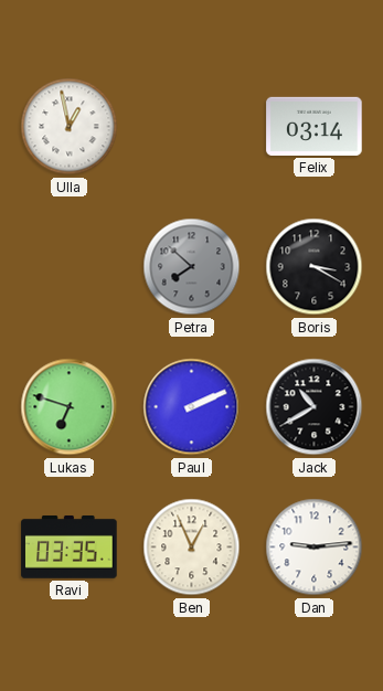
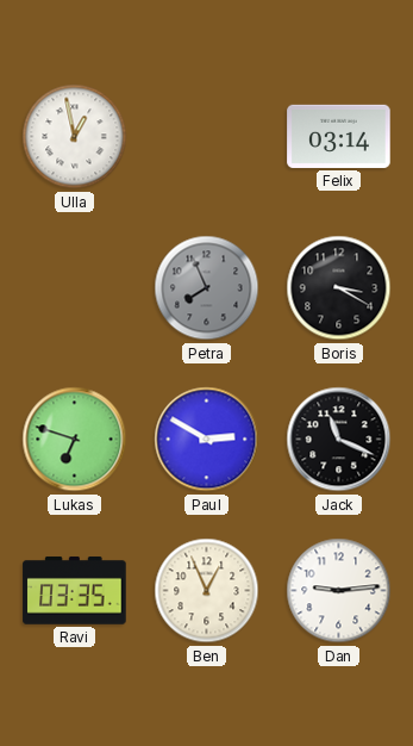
Petra: 7:52 -> 7:56 (207, 288)
Paul: 2:11 -> 2:50 (207, 440)
Jack: 10:40 -> 11:19 (339, 440)
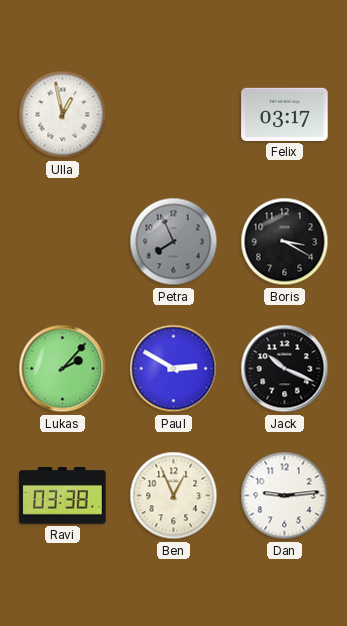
Felix: 03:14 -> 03:17 (285, 114)
Lukas: 6:48 -> 2:07 (63, 369)
Jack: 11:19 -> 10:19 (285, 369)
Ravi: 03:35 -> 03:38 (63, 495)
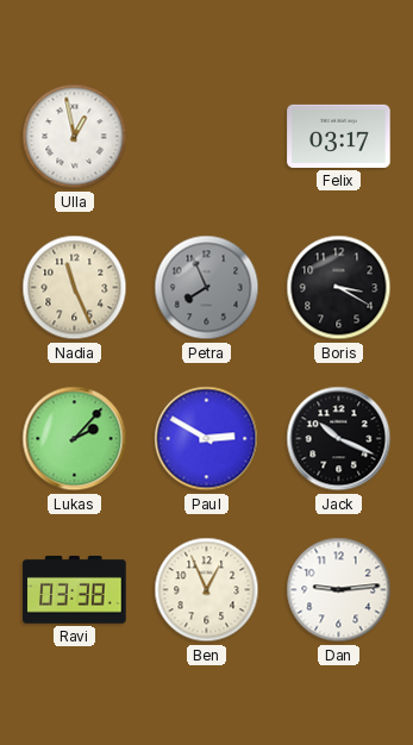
Nadia: none -> 11:26 (75, 288)
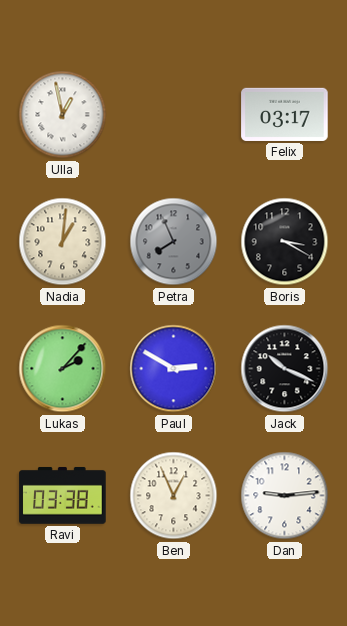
Nadia: 11:26 -> 1:01 (63, 242)
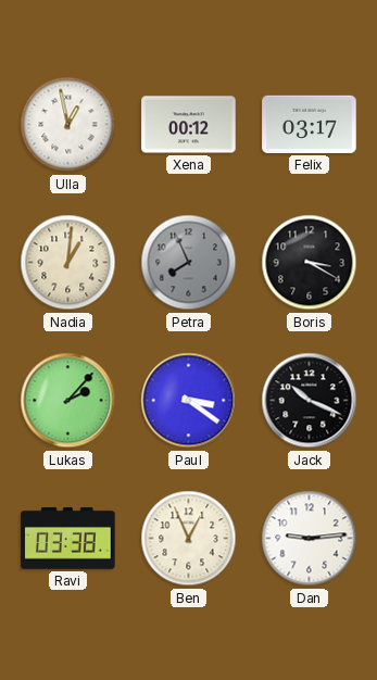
Xena: none -> 00:12 (189, 125)
Paul: 2:50 -> 3:21 (189, 401)
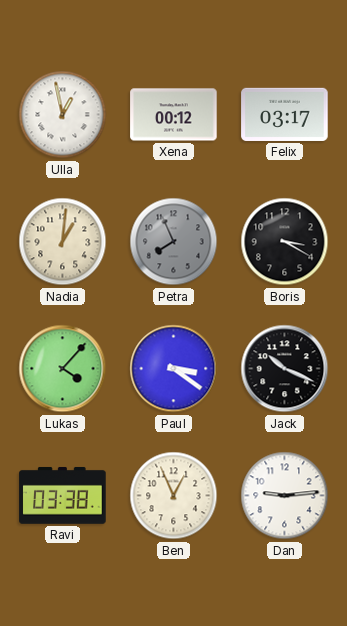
Lukas: 2:07 -> 4:07 (63, 369)
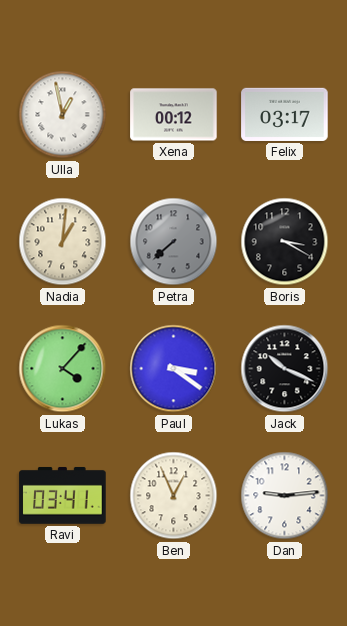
Petra: 7:56 -> 7:38 (174, 242)
Ravi: 03:38 -> 03:41 (63, 495)
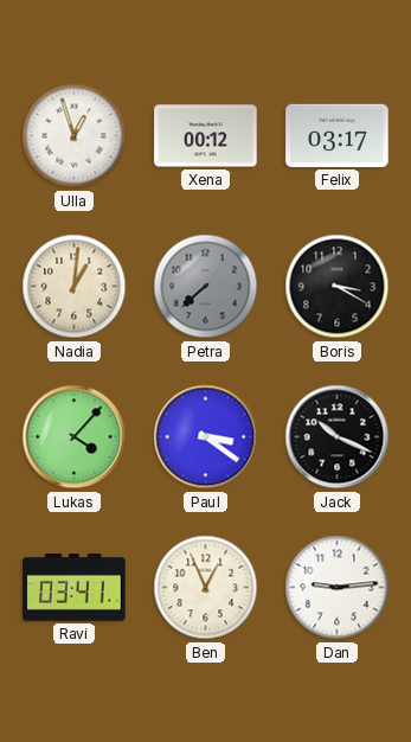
Ulla: 12:58 -> 12:57 (75, 136)
